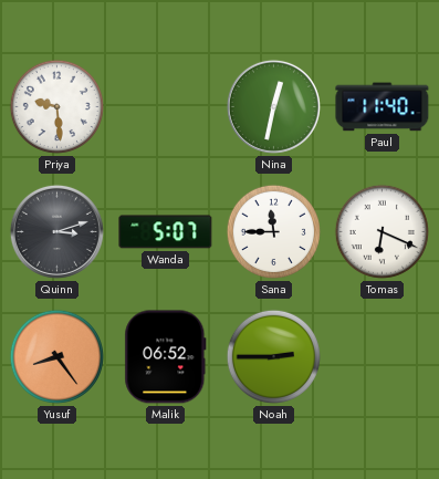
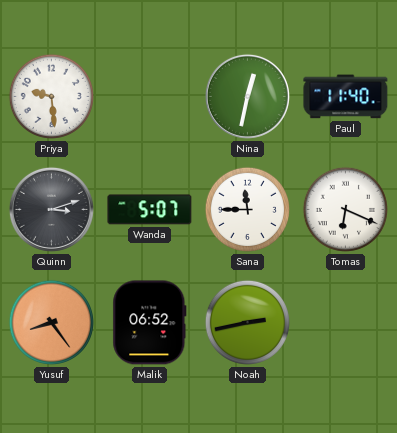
Noah: 2:45 -> 2:43 (247, 322)
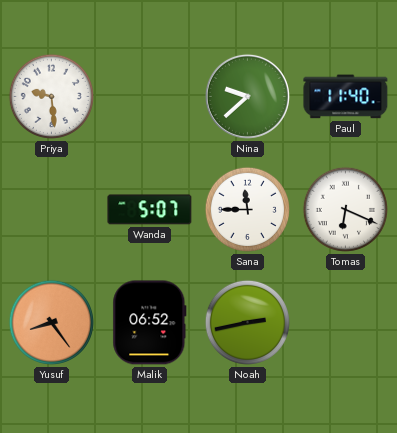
Nina: 12:32 -> 9:38 (247, 96)
Quinn: 3:12 -> none (51, 209)
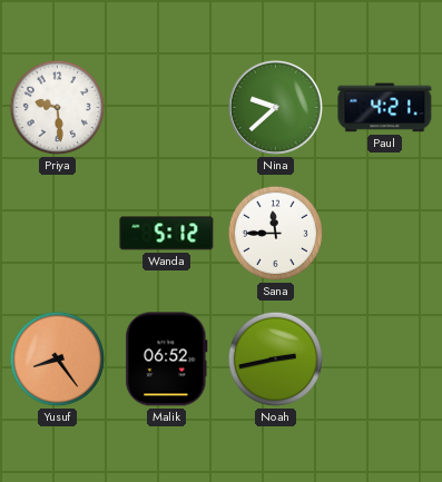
Paul: 11:40 -> 4:21 (385, 108)
Wanda: 5:07 -> 5:12 (167, 234)
Tomas: 6:19 -> none (345, 209)
